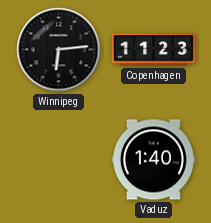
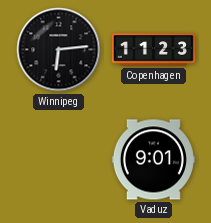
Vaduz: 1:40 -> 9:01 (153, 160)
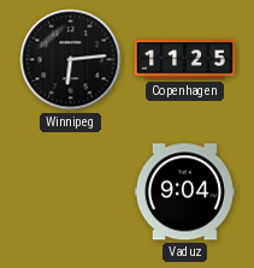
Copenhagen: 11:23 -> 11:25 (184, 60)
Vaduz: 9:01 -> 9:04 (184, 192)
